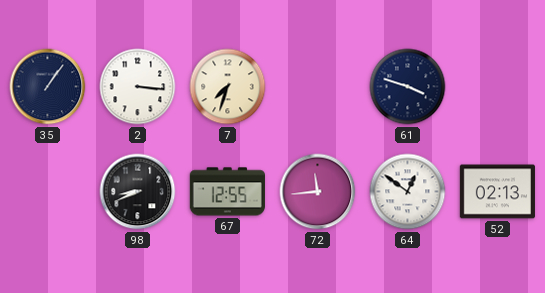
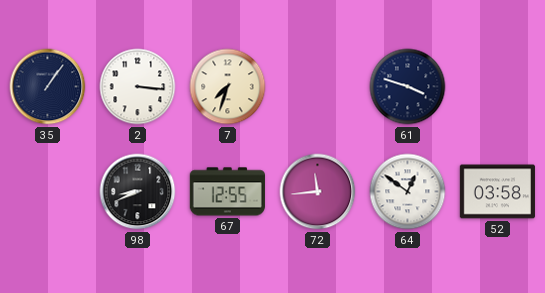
52: 02:13 -> 03:58 (497, 192)
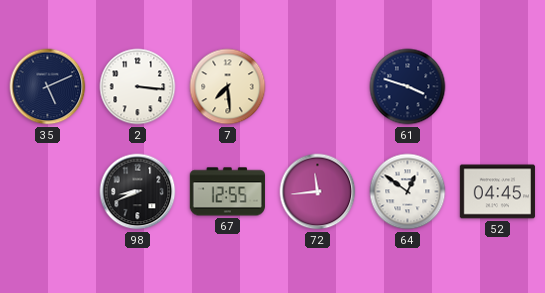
35: 1:06 -> 5:11 (48, 87)
7: 7:33 -> 7:29 (228, 87)
52: 03:58 -> 04:45 (497, 192)
